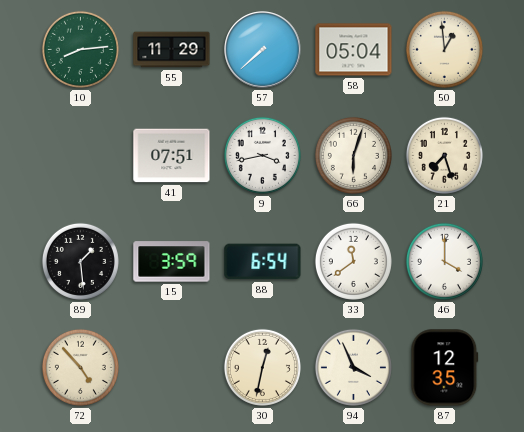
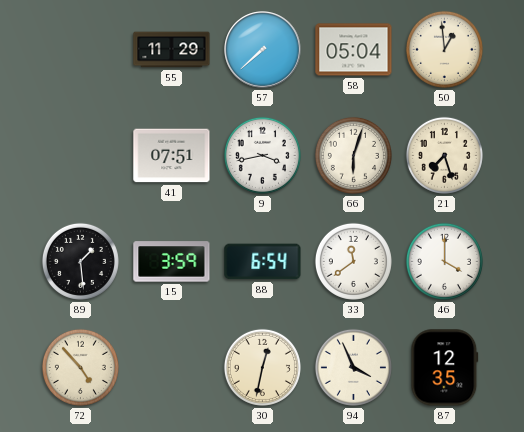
10: 8:14 -> none (80, 49)
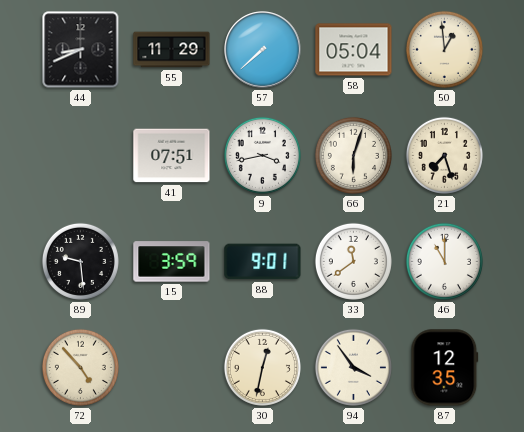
44: none -> 8:41 (81, 50)
89: 1:29 -> 9:29 (80, 261)
88: 6:54 -> 9:01 (263, 262)
46: 4:00 -> 11:00 (444, 261)
94: 3:56 -> 3:54 (353, 367)
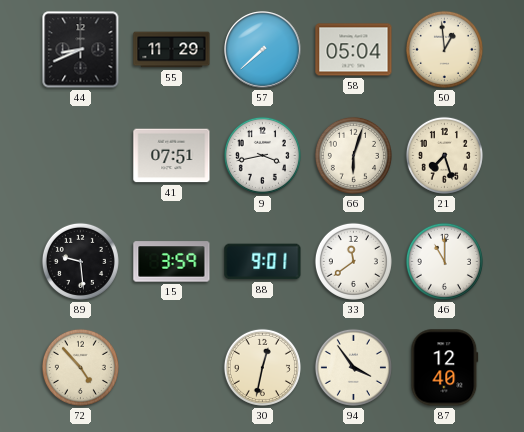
87: 12:35 -> 12:40 (445, 368)
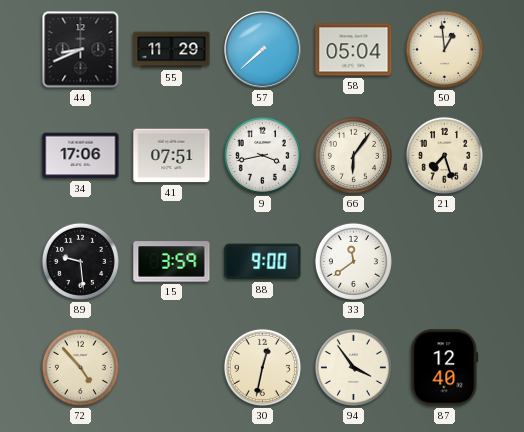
34: none -> 17:06 (81, 156)
66: 6:03 -> 6:06 (353, 155)
88: 9:01 -> 9:00 (263, 262)
46: 11:00 -> none (444, 261)
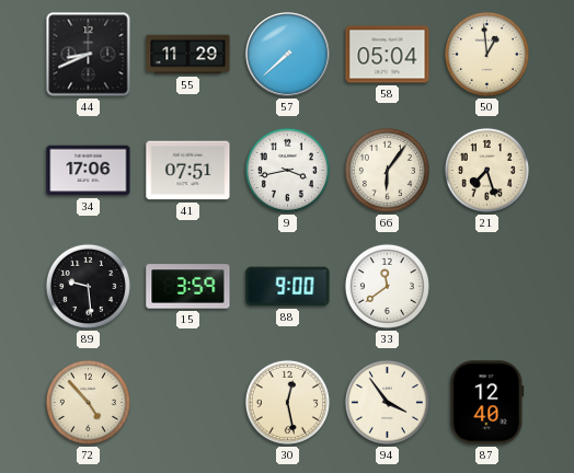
30: 12:32 -> 12:28 (287, 402)
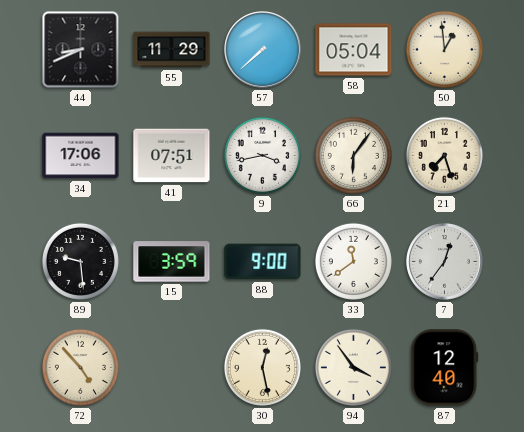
7: none -> 12:36 (445, 262)
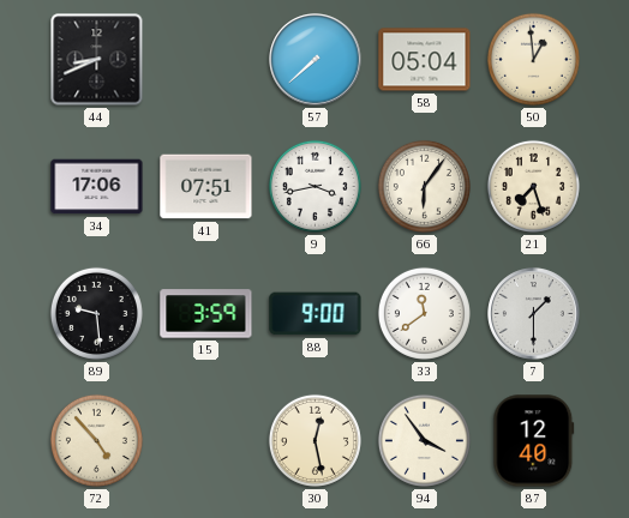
55: 11:29 -> none (172, 50)
7: 12:36 -> 1:30 (534, 314)
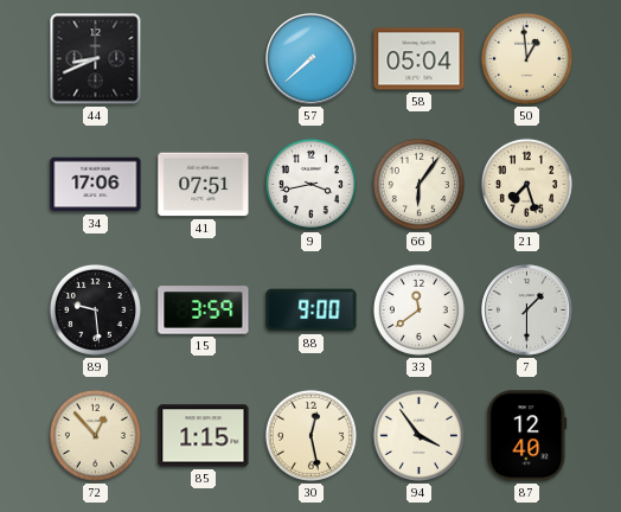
72: 4:53 -> 12:53 (95, 435)
85: none -> 1:15 (204, 436)
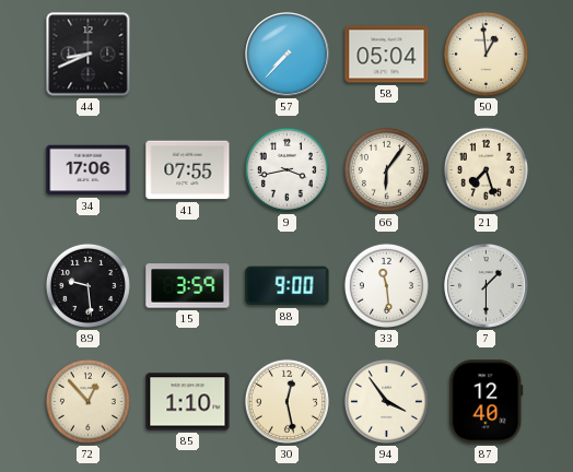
57: 7:38 -> 7:37 (288, 55)
41: 07:51 -> 07:55 (188, 170)
33: 11:39 -> 11:29 (386, 285)
85: 1:15 -> 1:10 (188, 402)
